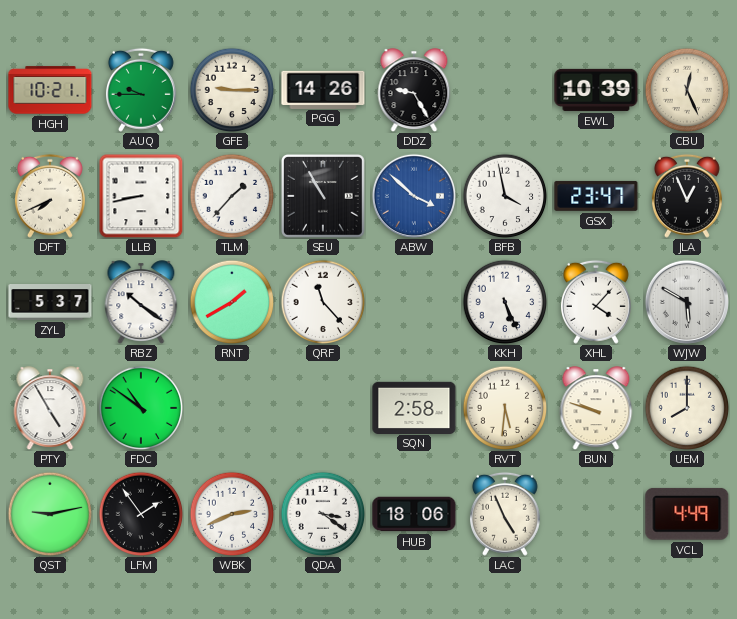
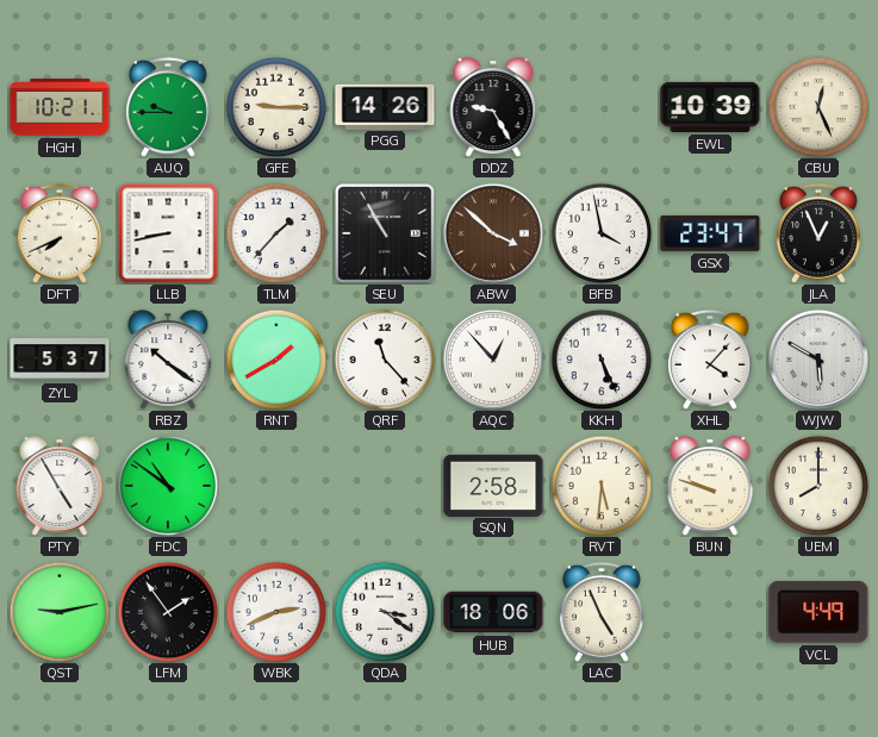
ABW dial: blue -> brown (493, 233)
AQC: none -> 12:53 (493, 360)
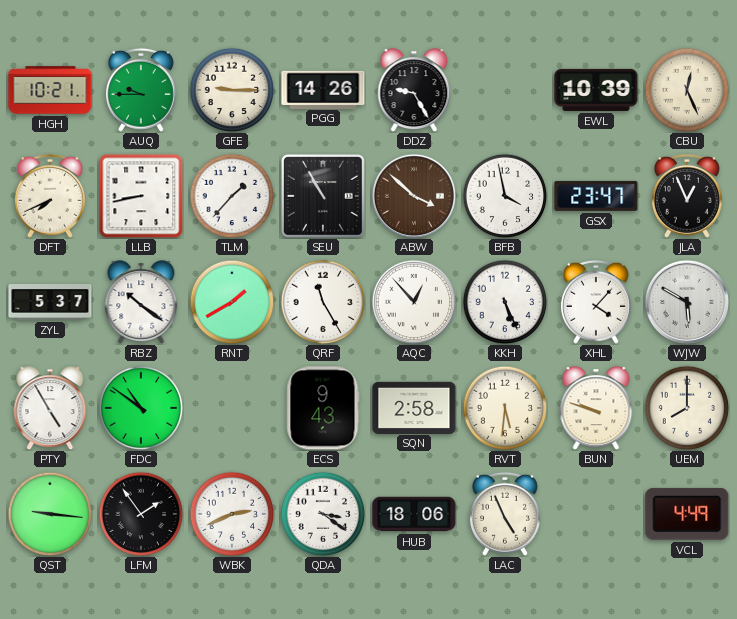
QRF: 11:23 -> 11:25 (323, 302)
ECS: none -> 9:43 (323, 408)
QST: 9:13 -> 9:16 (50, 514)
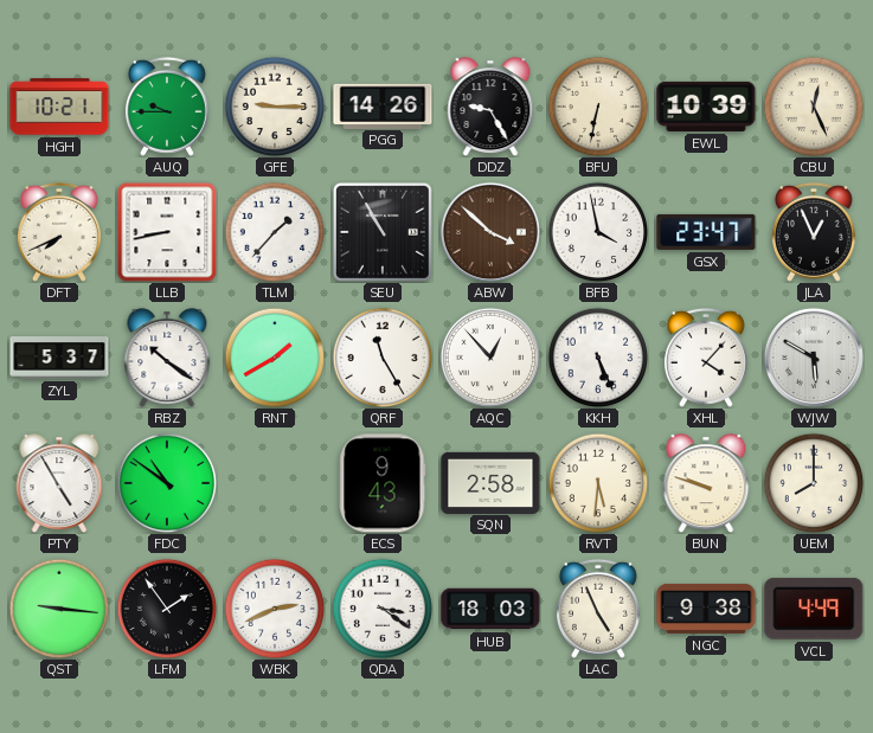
BFU: none -> 6:32 (598, 107)
HUB: 18:06 -> 18:03 (490, 609)
NGC: none -> 9:38 (706, 609)
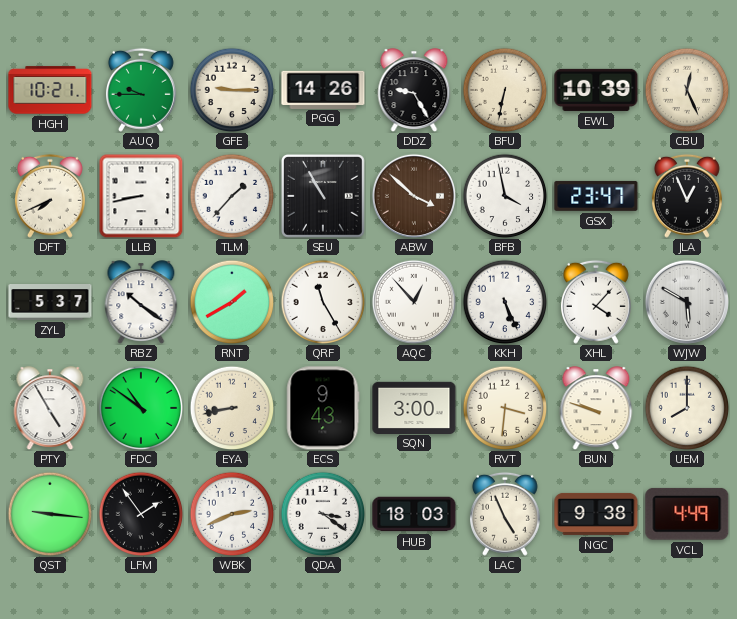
EYA: none -> 8:43 (232, 408)
SQN: 2:58 -> 3:00 (414, 407)
RVT: 5:31 -> 3:31 (505, 408)
